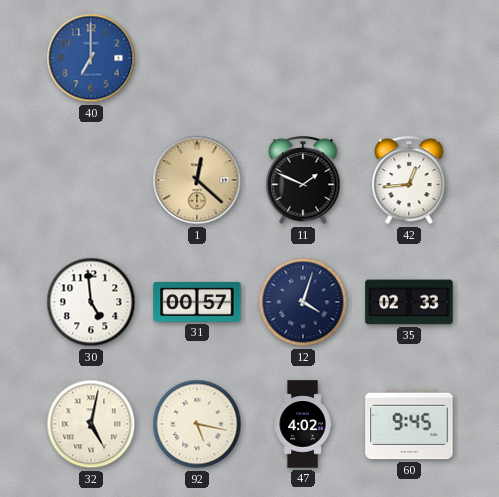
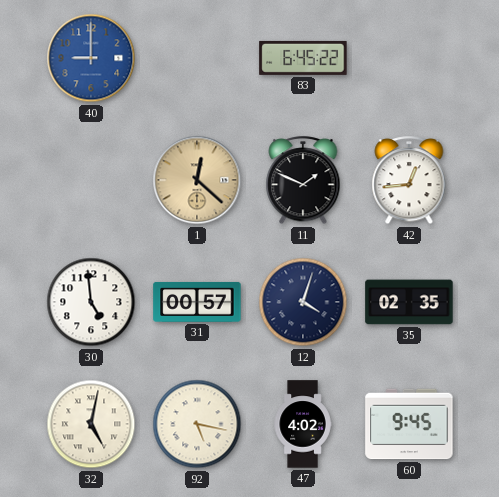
40: 7:00 -> 9:00 (91, 58)
83: none -> 6:45 (303, 58)
35: 02:33 -> 02:35 (409, 302)
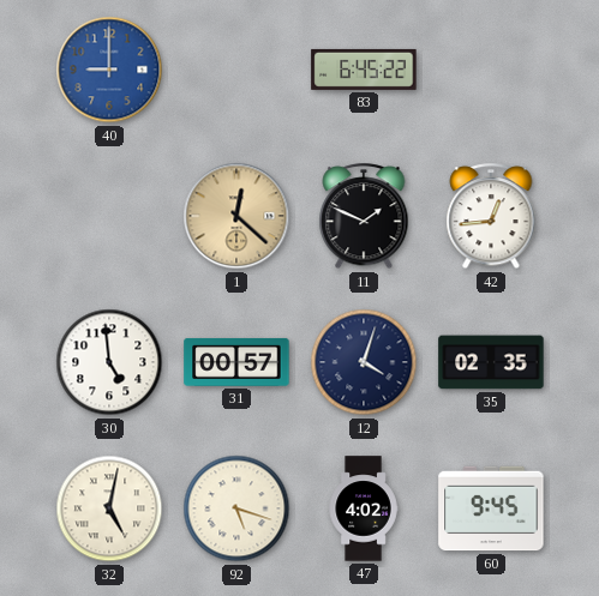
92: 5:17 -> 5:18 (236, 508)
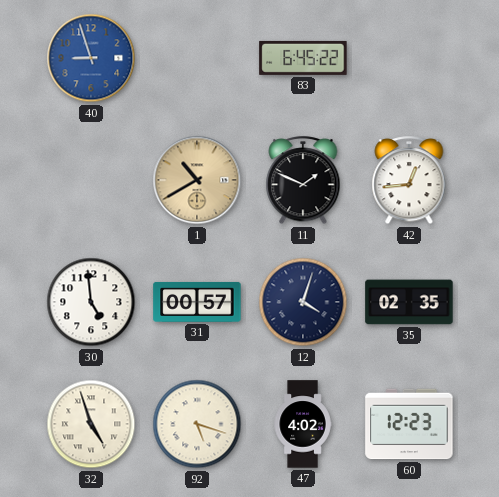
40: 9:00 -> 8:57 (91, 58)
1: 12:22 -> 10:40 (197, 180)
32: 5:02 -> 4:57 (91, 424)
60: 9:45 -> 12:23 (409, 424)
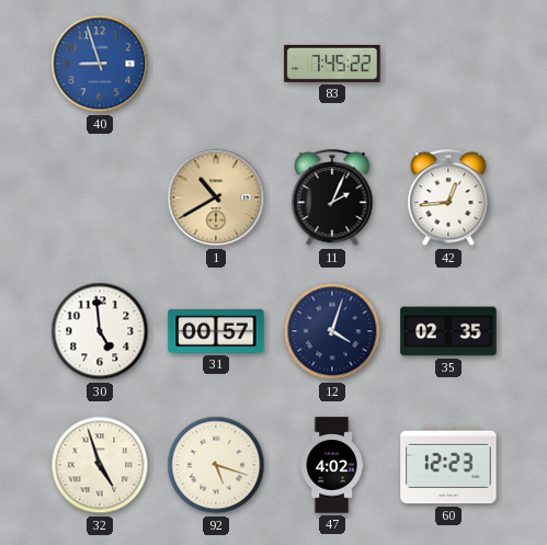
83: 6:45 -> 7:45 (332, 64)
11: 1:49 -> 2:04 (332, 198)
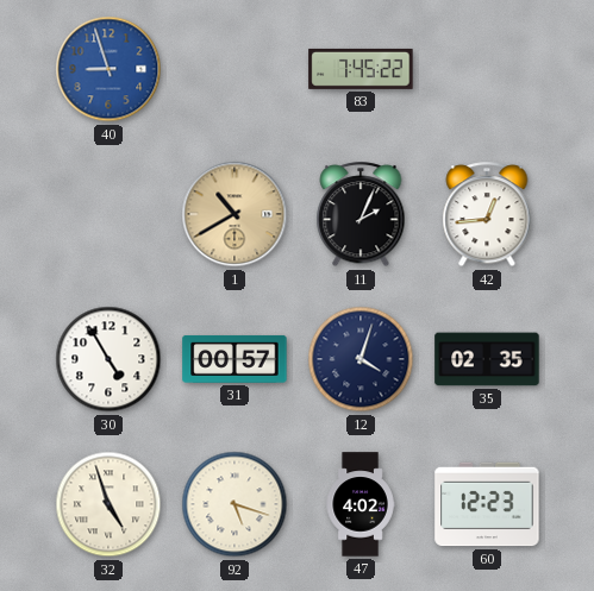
30: 4:59 -> 4:55 (108, 359)
